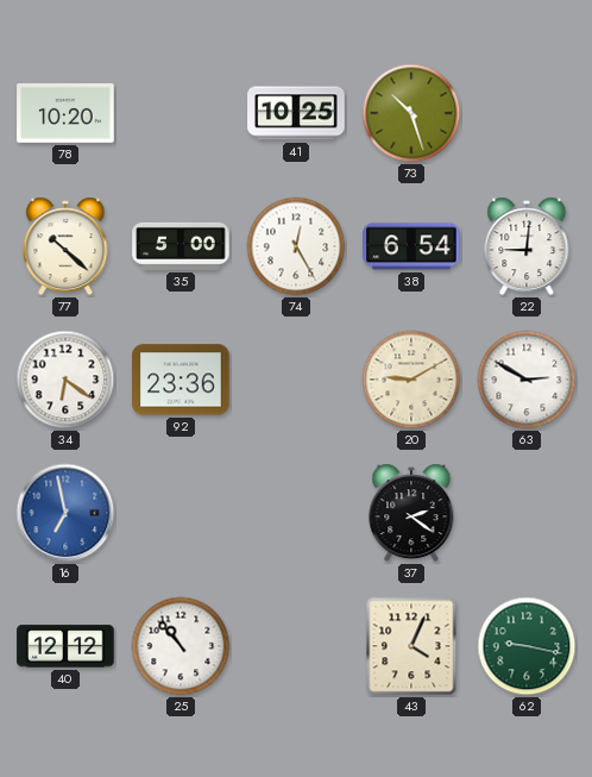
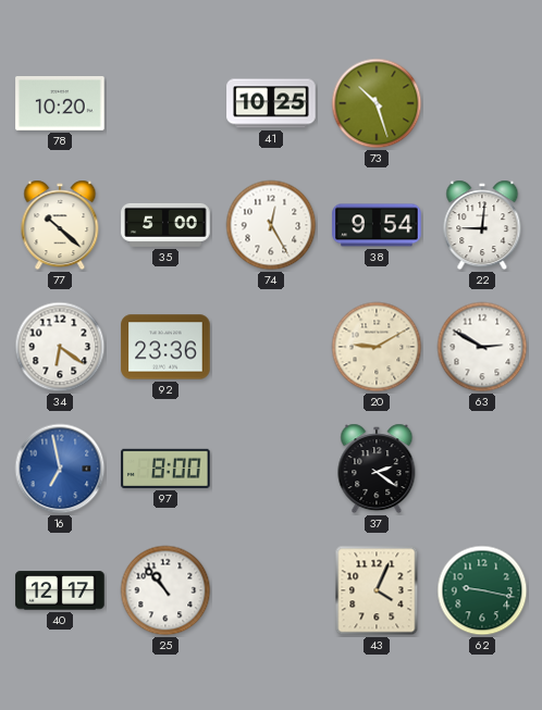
38: 6:54 -> 9:54 (377, 225)
97: none -> 8:00 (165, 469)
40: 12:12 -> 12:17 (60, 590)
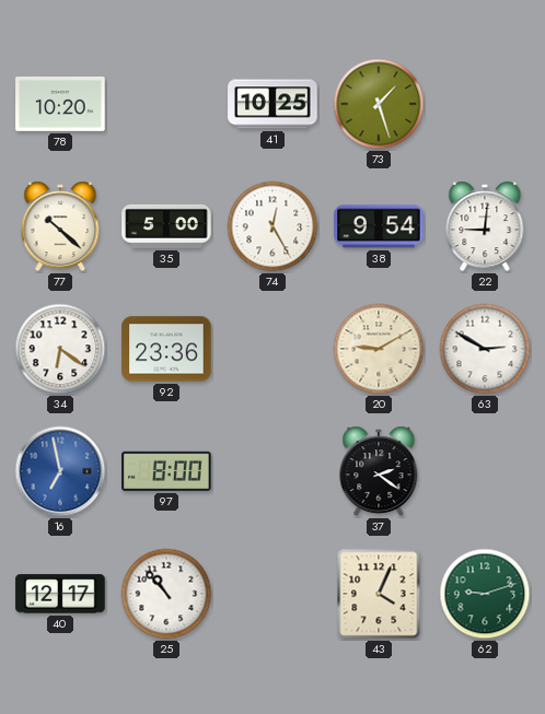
73: 10:27 -> 1:27 (379, 104)
62: 9:17 -> 9:12 (485, 594)
